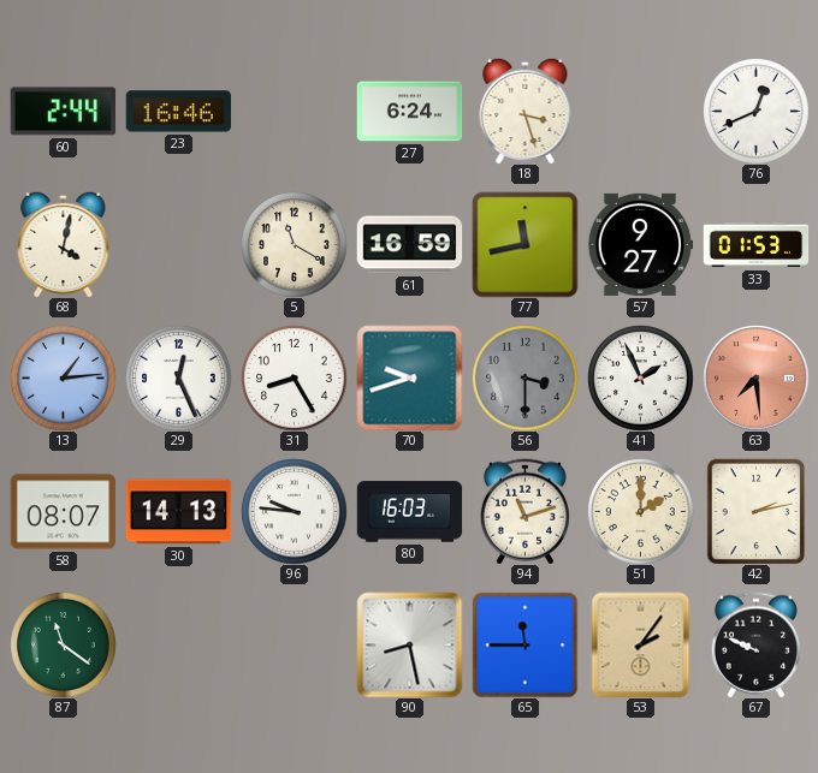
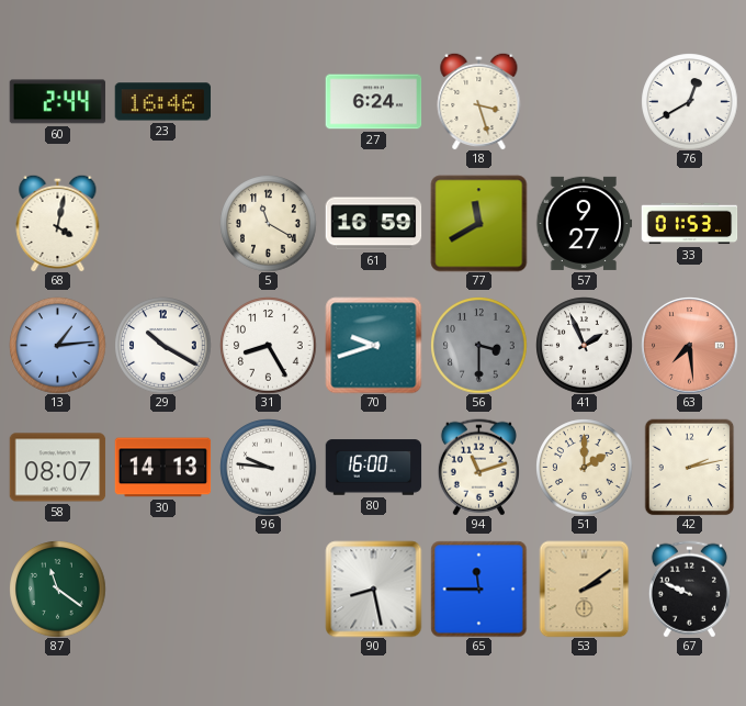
76: 12:41 -> 12:40 (689, 101)
77: 11:43 -> 11:40 (478, 223)
29: 12:26 -> 10:20 (162, 345)
80: 16:03 -> 16:00 (373, 468)
53: 2:06 -> 2:09 (585, 589)
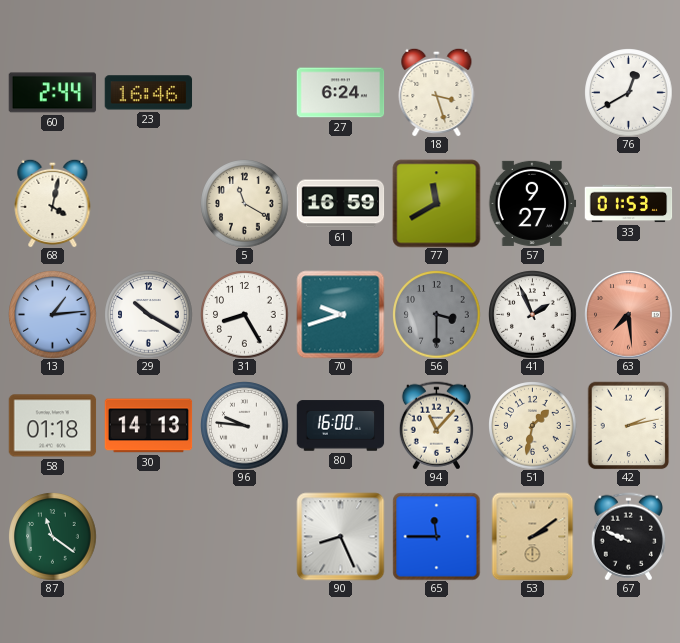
58: 08:07 -> 01:18 (52, 426)
94: 11:12 -> 11:07 (436, 425)
51: 2:00 -> 1:32 (532, 425)
90: 8:28 -> 8:26 (340, 536)
